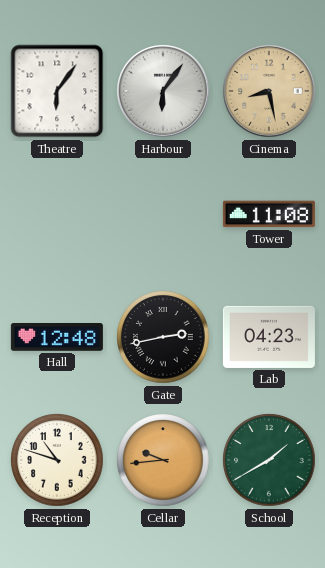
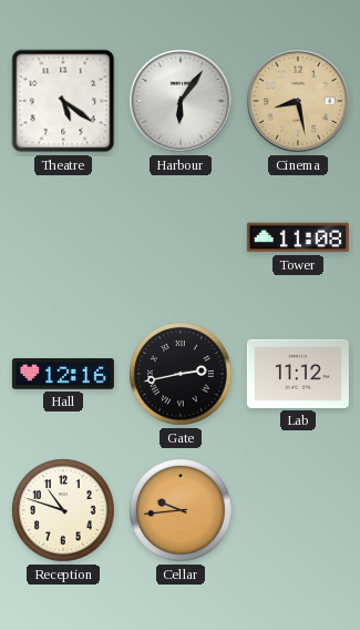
Theatre: 6:06 -> 5:21 (63, 101)
Hall: 12:48 -> 12:16 (63, 375)
Lab: 04:23 -> 11:12 (298, 374)
School: 1:40 -> none (269, 460)
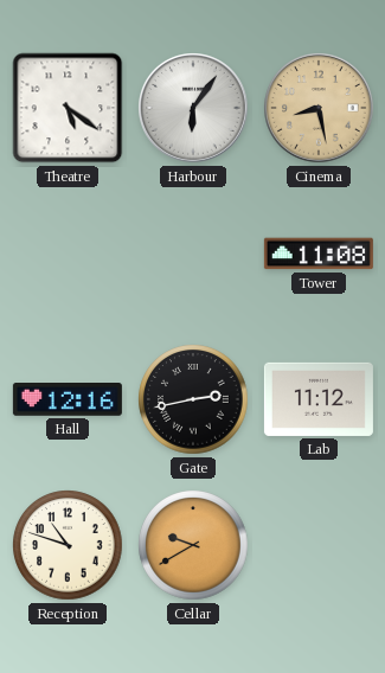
Cellar: 9:44 -> 9:40 (193, 545)
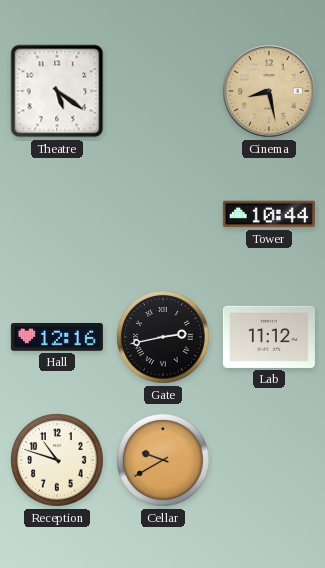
Harbour: 6:06 -> none (194, 109)
Tower: 11:08 -> 10:44 (269, 214)
